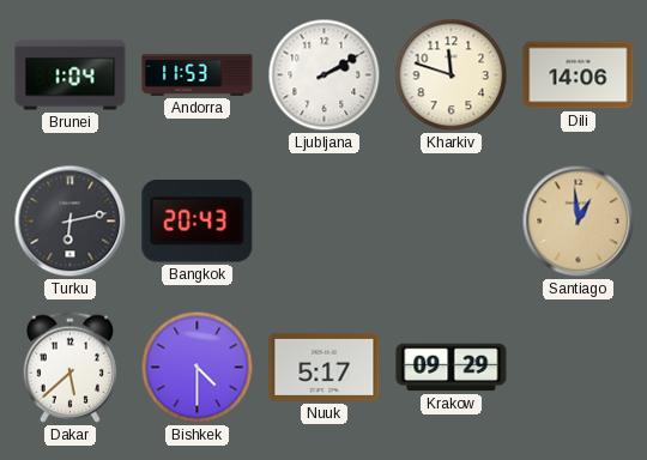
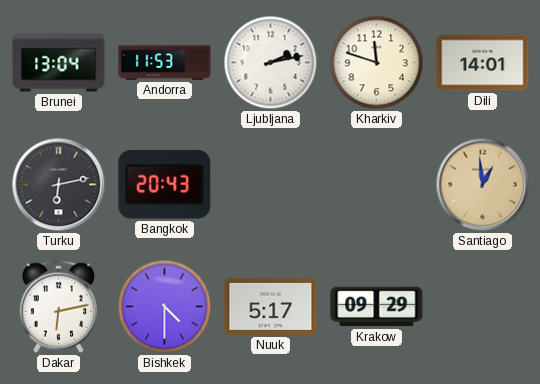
Brunei: 1:04 -> 13:04 (59, 63)
Ljubljana: 2:10 -> 2:13 (271, 63)
Dili: 14:06 -> 14:01 (483, 63)
Dakar: 5:38 -> 6:13 (58, 306)
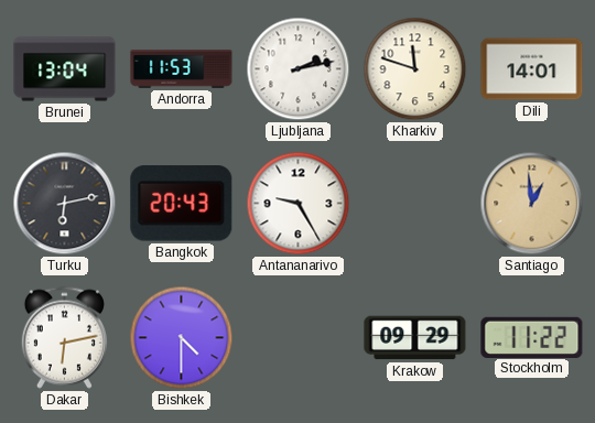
Antananarivo: none -> 9:25 (299, 204)
Nuuk: 5:17 -> none (271, 306)
Stockholm: none -> 11:22 (532, 337)
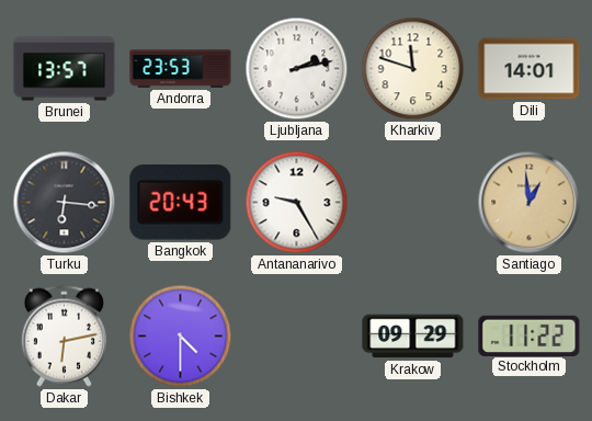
Brunei: 13:04 -> 13:57 (65, 69)
Andorra: 11:53 -> 23:53 (181, 69)
Turku: 6:13 -> 6:16 (65, 203)
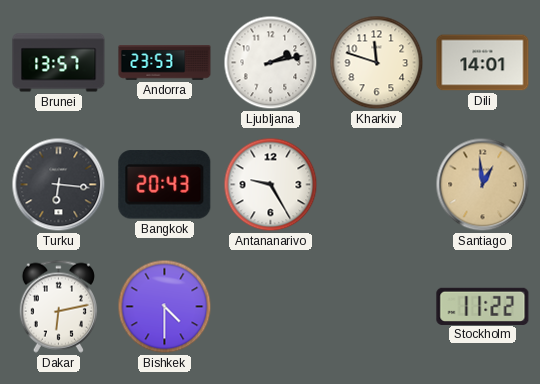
Krakow: 09:29 -> none (413, 337)
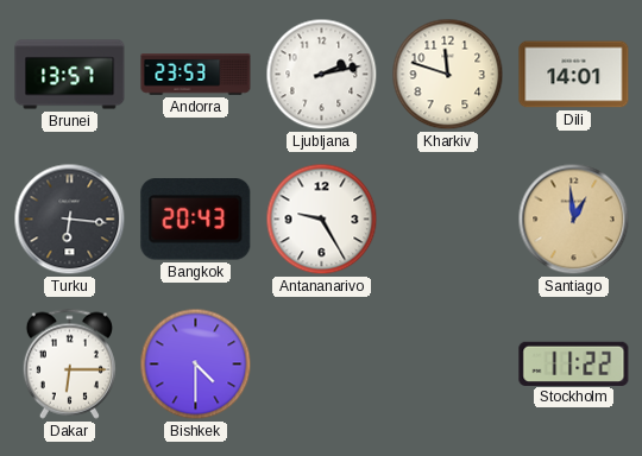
Dakar: 6:13 -> 6:15 (69, 363)
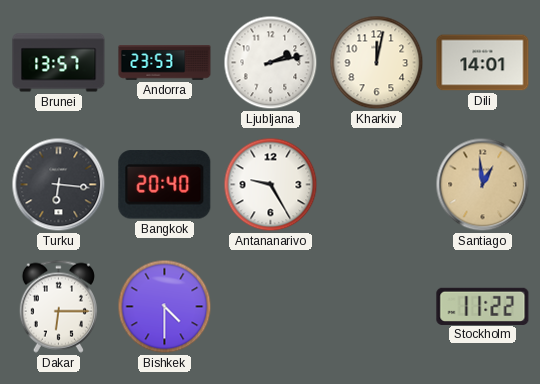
Kharkiv: 11:48 -> 12:02 (377, 63)
Bangkok: 20:43 -> 20:40 (165, 185)
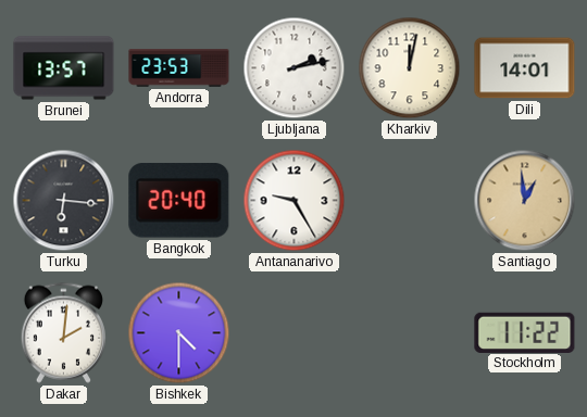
Dakar: 6:15 -> 2:01 (63, 332)
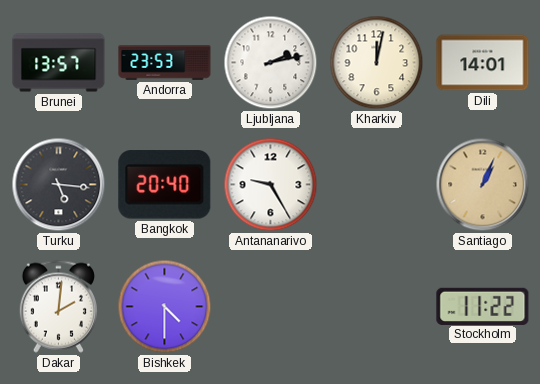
Turku: 6:16 -> 5:16 (59, 185)
Santiago: 12:59 -> 1:04 (483, 185)
